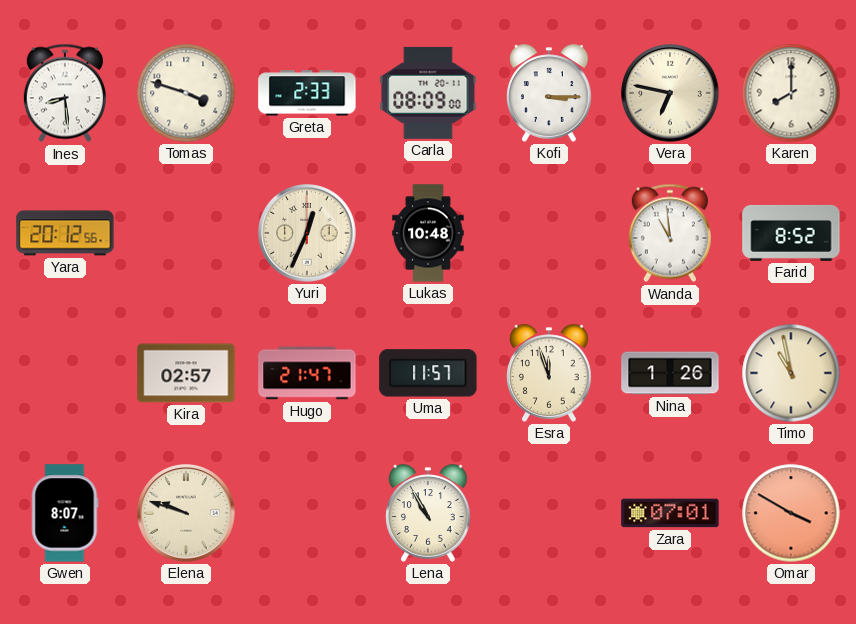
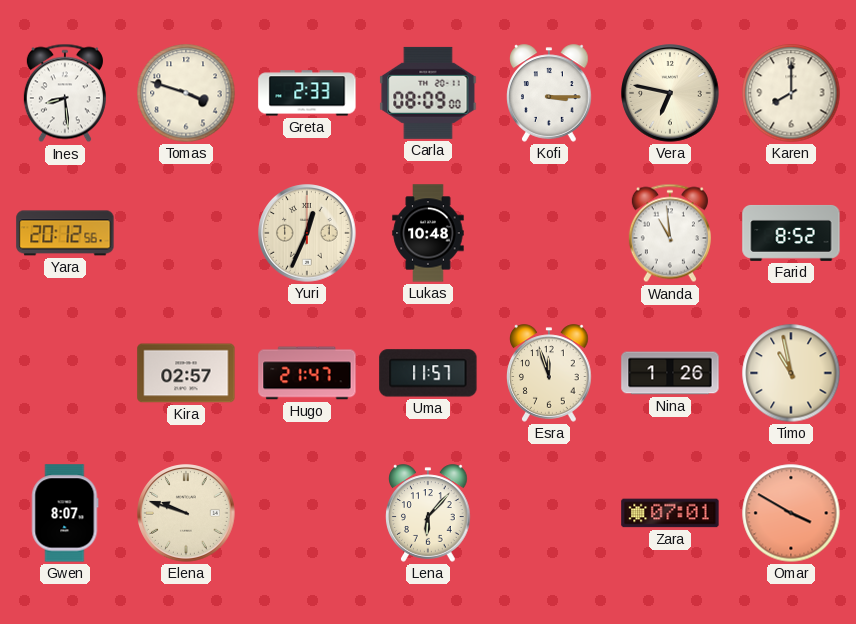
Lena: 10:55 -> 6:07 (428, 513)
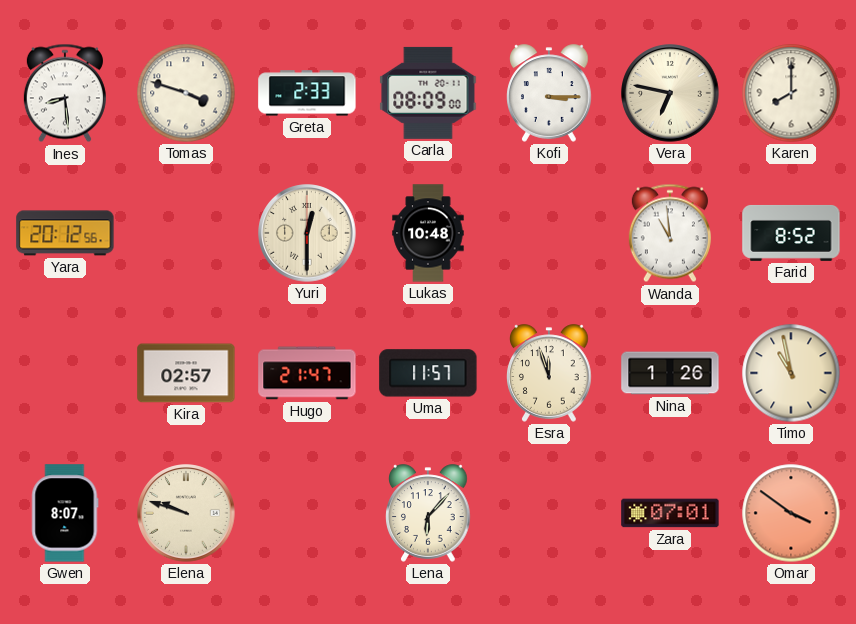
Yuri: 12:34 -> 12:30 (307, 233)
Omar: 3:50 -> 3:51 (791, 513)
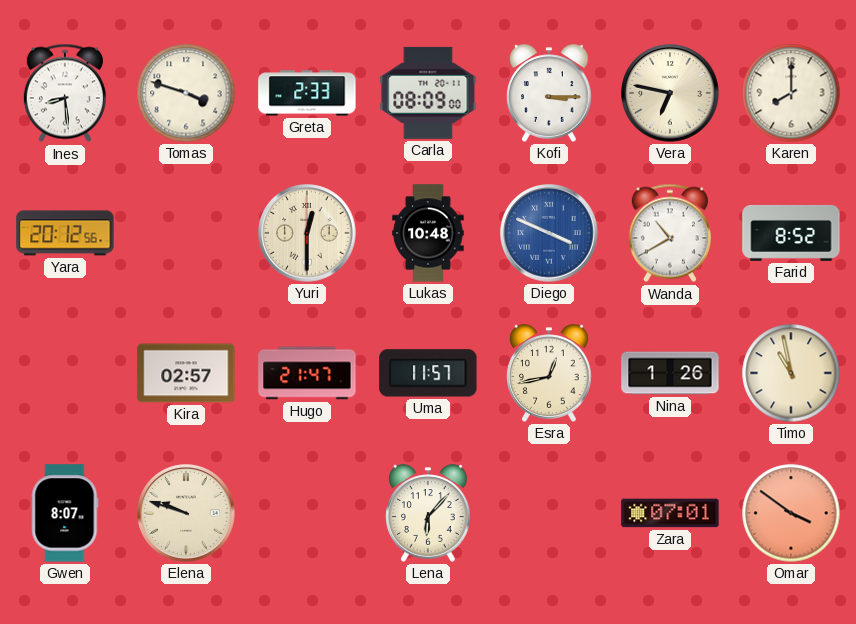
Diego: none -> 3:49 (549, 233)
Wanda: 10:59 -> 10:40 (670, 233)
Esra: 11:57 -> 12:43 (549, 373)
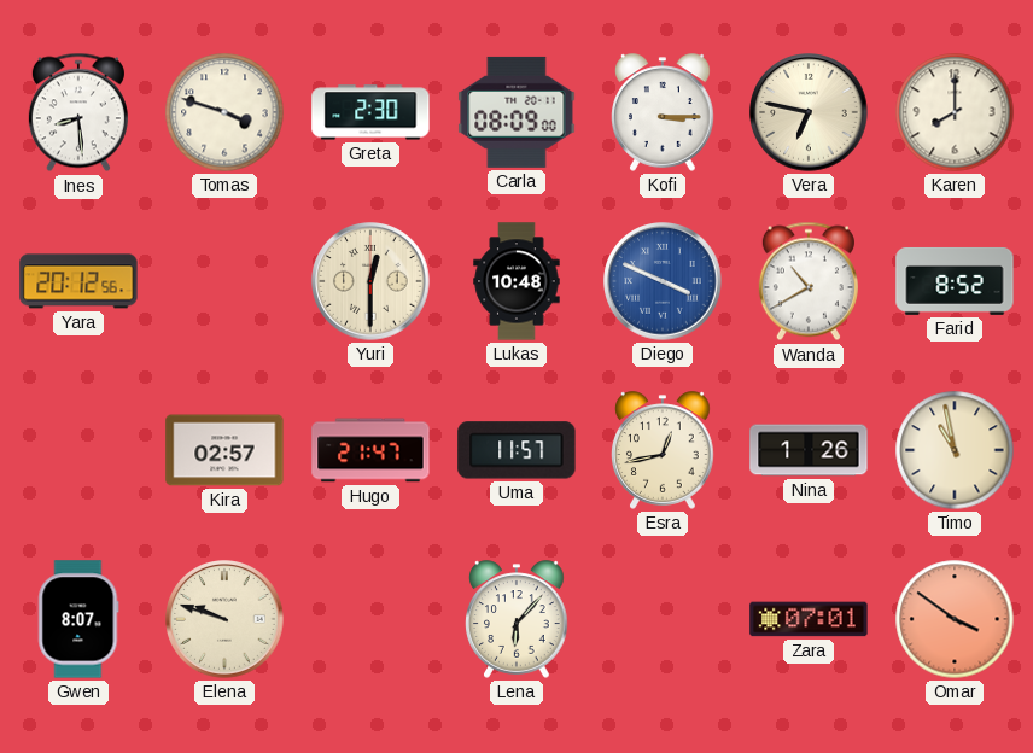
Greta: 2:33 -> 2:30 (370, 112)
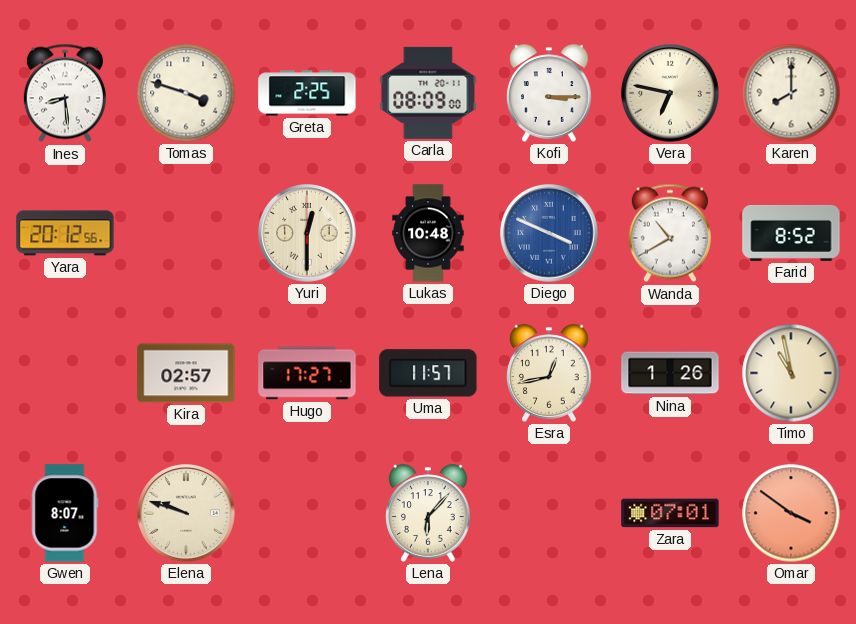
Greta: 2:30 -> 2:25 (307, 93)
Hugo: 21:47 -> 17:27 (307, 373)
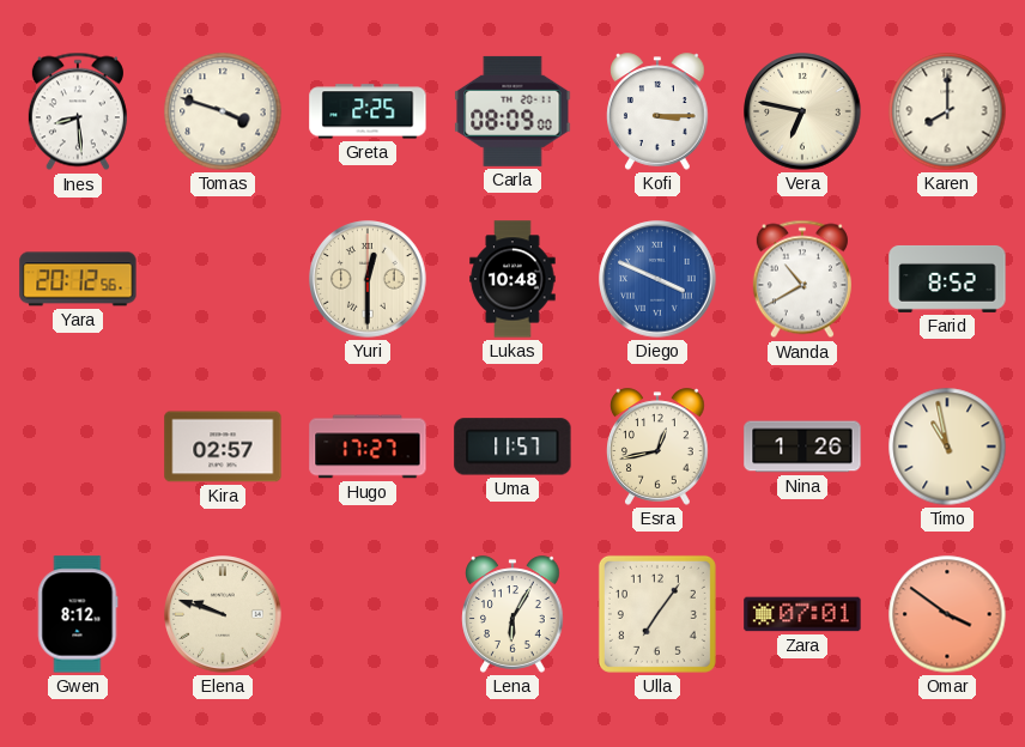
Gwen: 8:07 -> 8:12 (78, 614)
Lena: 6:07 -> 6:05 (512, 614)
Ulla: none -> 7:06 (657, 614)
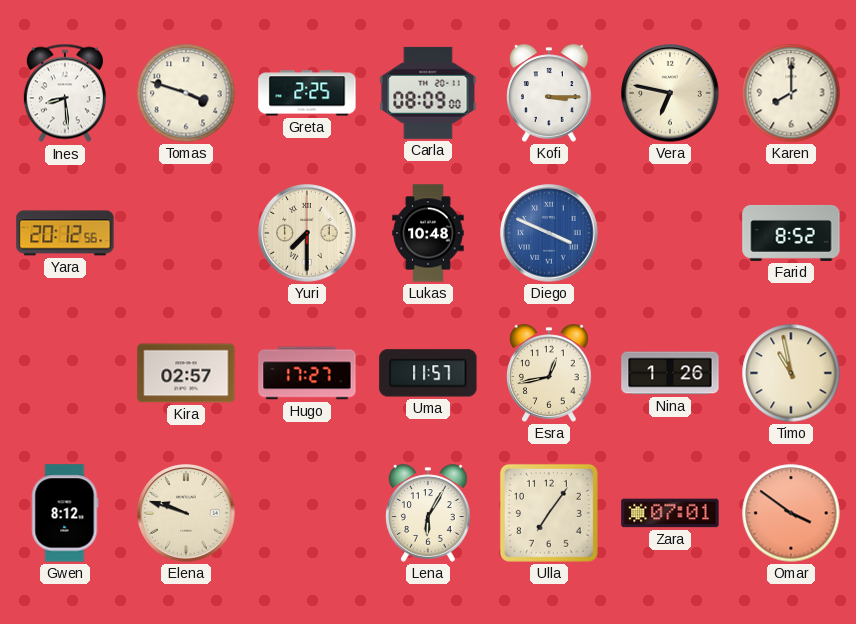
Yuri: 12:30 -> 7:30 (307, 233)
Wanda: 10:40 -> none (802, 279)
